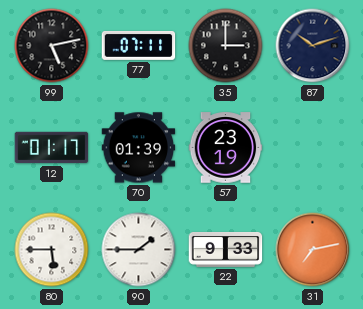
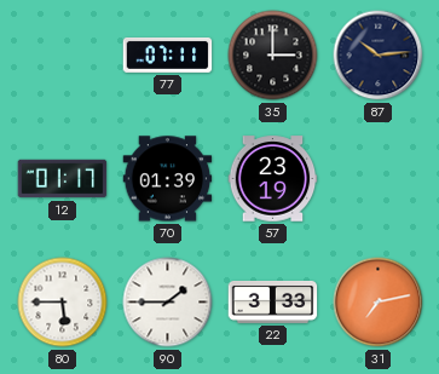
99: 5:13 -> none (52, 46)
87: 10:12 -> 10:14 (379, 56)
22: 9:33 -> 3:33 (273, 303)
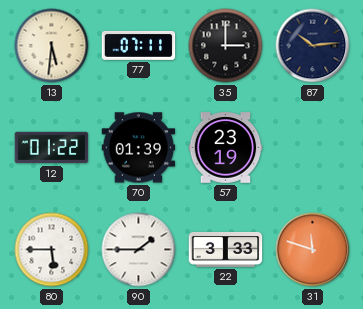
13: none -> 5:31 (52, 46)
12: 01:17 -> 01:22 (52, 148)
31: 7:13 -> 11:48 (313, 250)
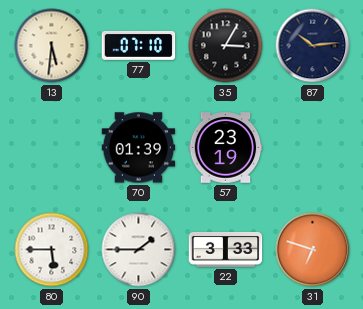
77: 07:11 -> 07:10 (139, 45)
35: 3:00 -> 3:05 (226, 46)
12: 01:22 -> none (52, 148)
31: 11:48 -> 6:48 (313, 250)
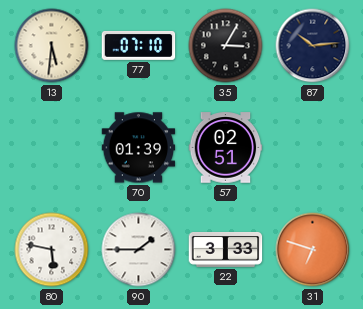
57: 23:19 -> 02:51 (226, 148)
80: 5:45 -> 5:47 (52, 250)
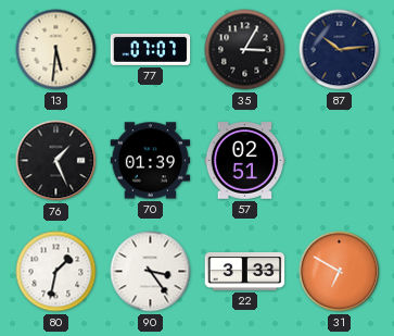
77: 07:10 -> 07:07 (151, 49)
76: none -> 1:26 (56, 161)
80: 5:47 -> 1:32 (56, 272)
90: 1:45 -> 3:24 (151, 272)
31: 6:48 -> 6:50 (340, 272)
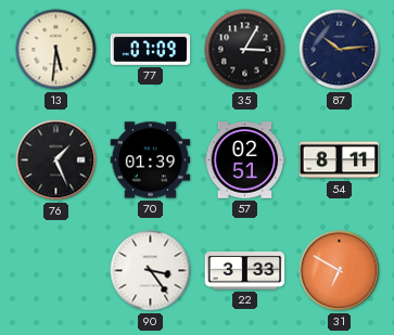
77: 07:07 -> 07:09 (151, 49)
54: none -> 8:11 (340, 160)
80: 1:32 -> none (56, 272)
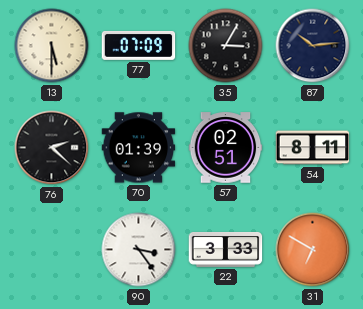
13: 5:31 -> 5:30 (52, 46)
76: 1:26 -> 2:22 (52, 148)
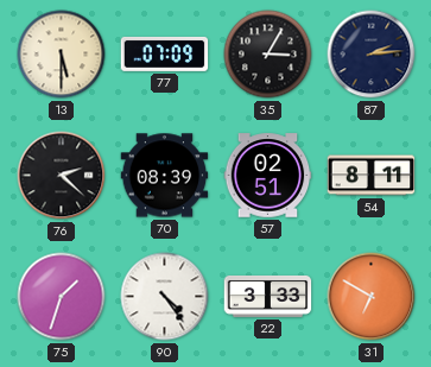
87: 10:14 -> 2:14 (372, 55)
70: 01:39 -> 08:39 (165, 176)
75: none -> 1:33 (62, 297)
90: 3:24 -> 4:24 (165, 297)
